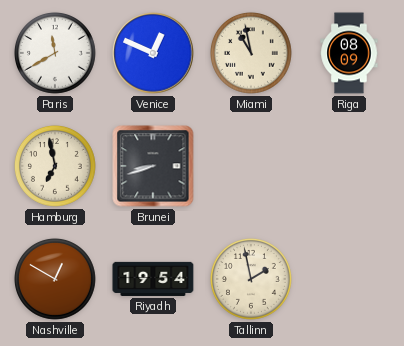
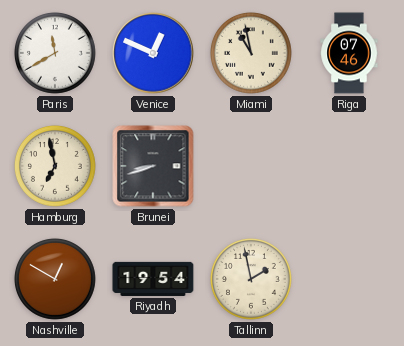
Riga: 08:09 -> 07:46 (349, 53)
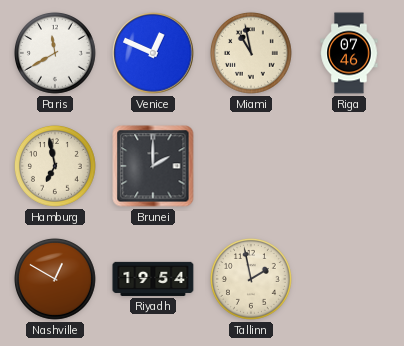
Brunei: 8:42 -> 2:00 (153, 166)
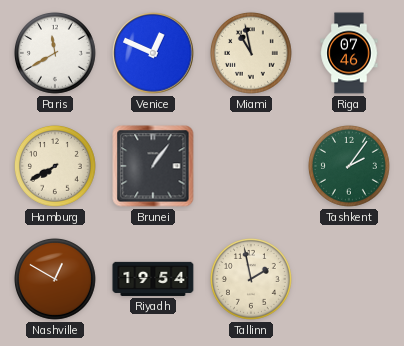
Hamburg: 6:58 -> 7:40 (55, 166)
Brunei: 2:00 -> 1:06 (153, 166)
Tashkent: none -> 2:06 (349, 166)
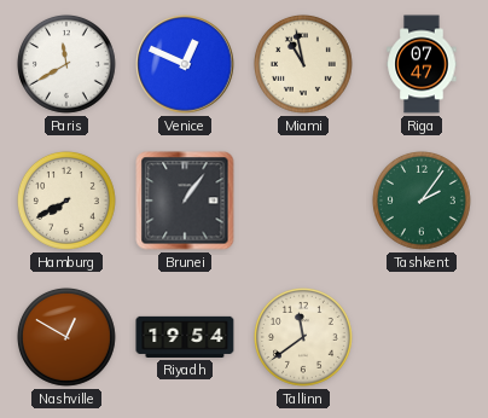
Riga: 07:46 -> 07:47 (422, 64)
Tallinn: 1:58 -> 11:39 (303, 337)
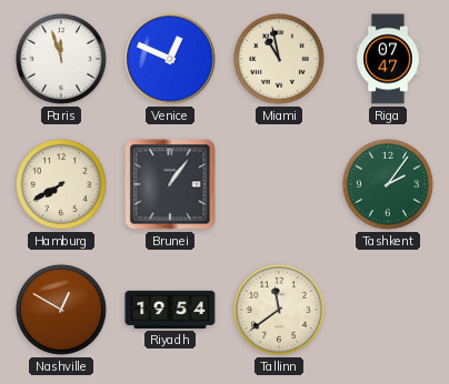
Paris: 11:40 -> 11:57 (61, 59)
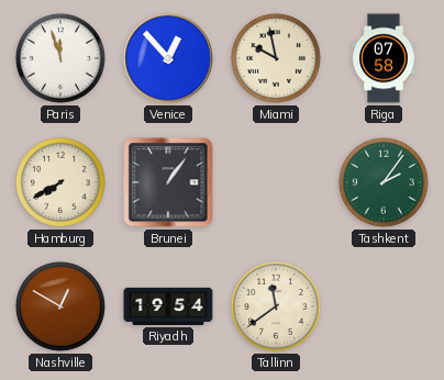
Venice: 12:49 -> 12:53 (168, 58)
Miami: 10:58 -> 9:58 (276, 58)
Riga: 07:47 -> 07:58 (384, 58)
